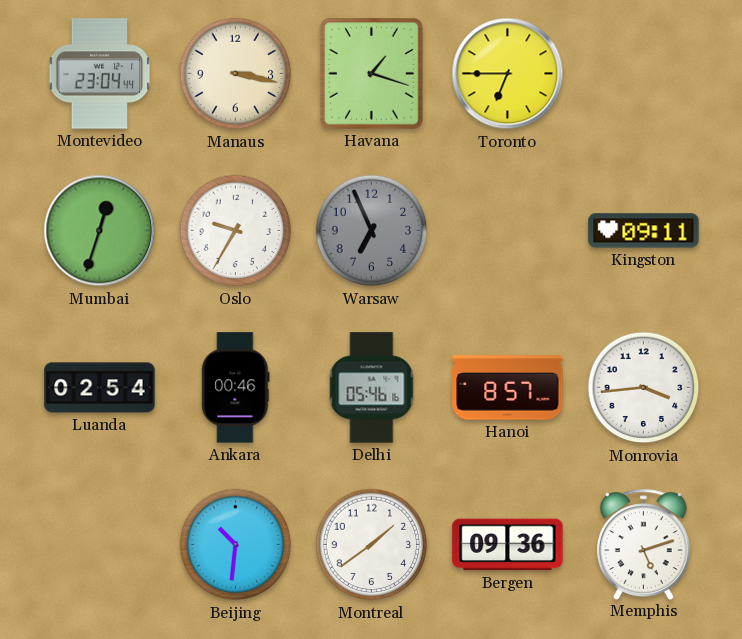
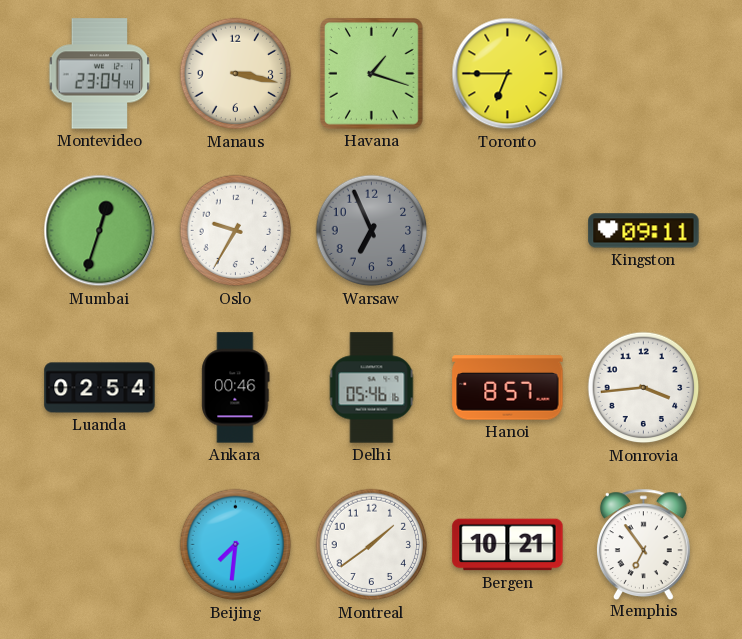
Beijing: 10:31 -> 7:31 (236, 545)
Bergen: 09:36 -> 10:21 (508, 545)
Memphis: 5:12 -> 6:54 (643, 544)
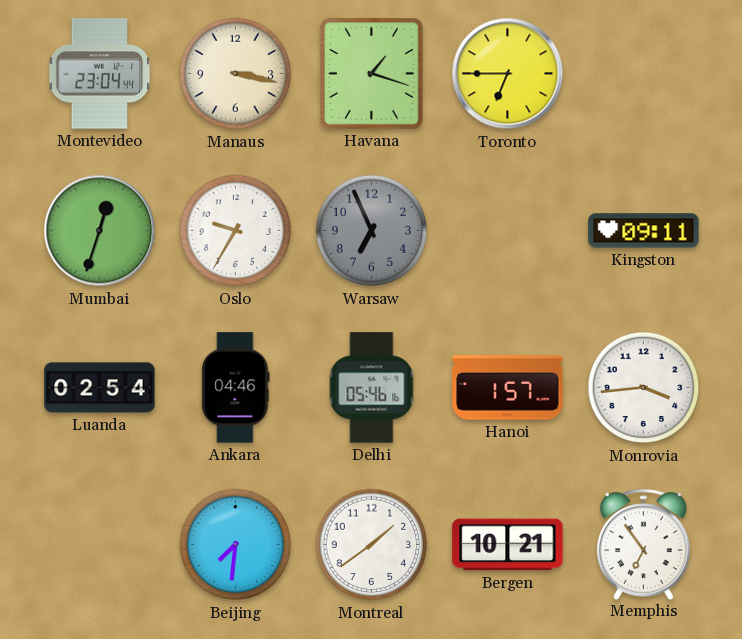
Ankara: 00:46 -> 04:46 (236, 388)
Hanoi: 8:57 -> 1:57 (508, 388)
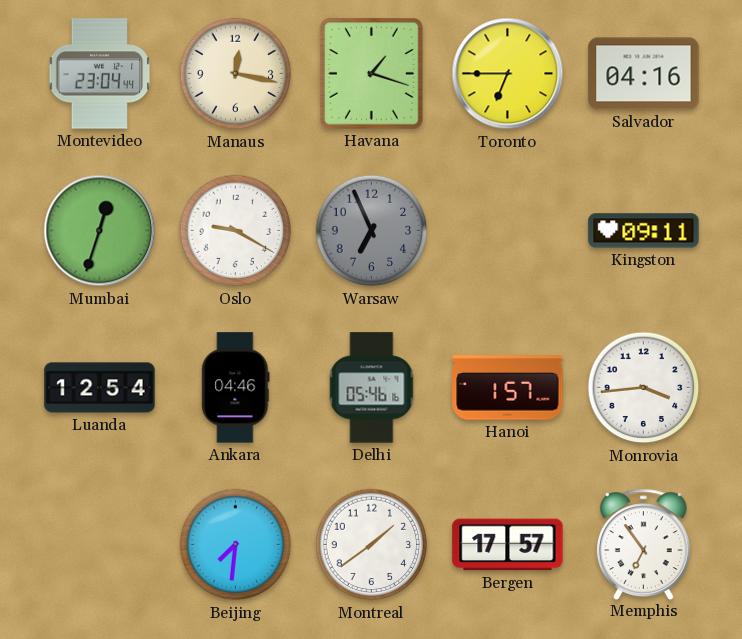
Manaus: 3:17 -> 12:17 (236, 74)
Salvador: none -> 04:16 (644, 74)
Oslo: 9:35 -> 9:20 (236, 231)
Luanda: 02:54 -> 12:54 (100, 388)
Bergen: 10:21 -> 17:57 (508, 545)
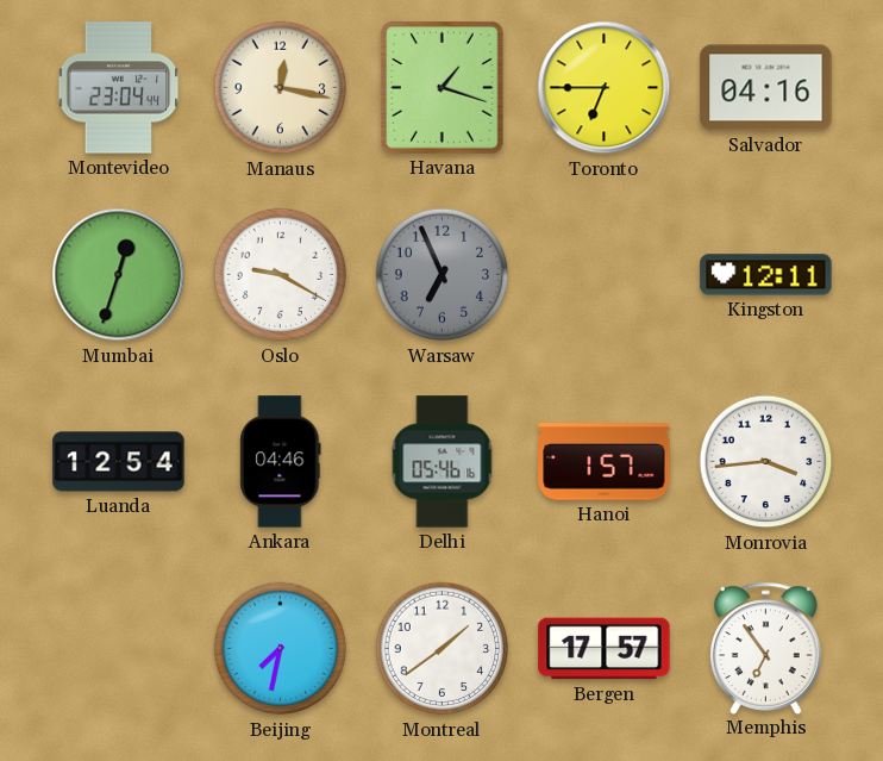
Kingston: 09:11 -> 12:11 (766, 275)
Beijing: 7:31 -> 7:32 (281, 649)
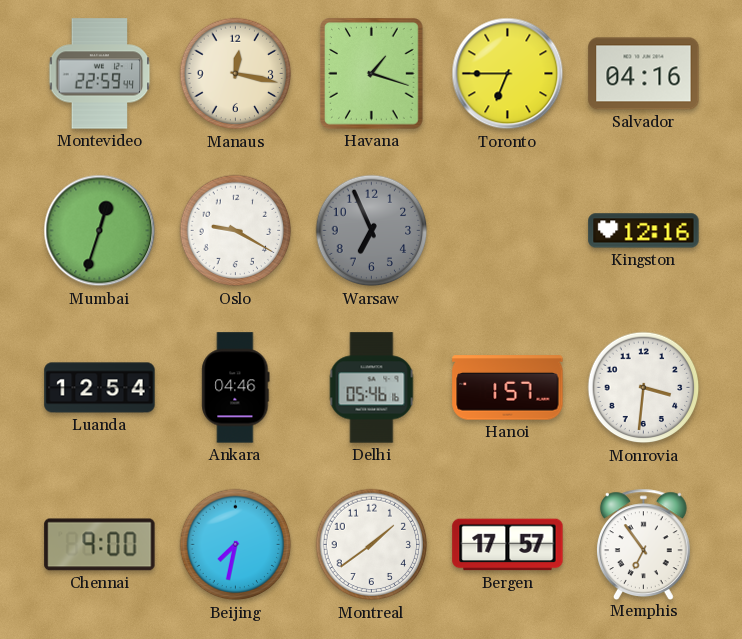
Montevideo: 23:04 -> 22:59 (100, 74)
Kingston: 12:11 -> 12:16 (644, 231)
Monrovia: 3:44 -> 3:31 (644, 388)
Chennai: none -> 9:00 (100, 545)
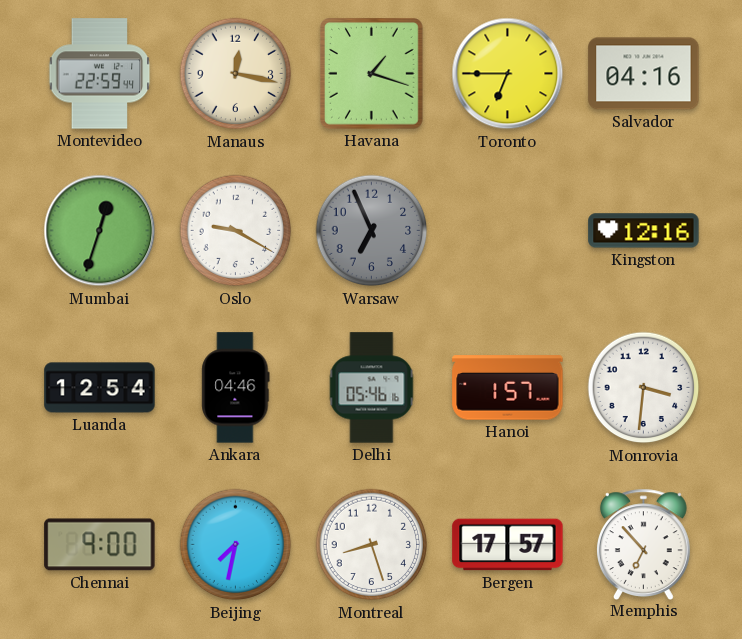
Montreal: 1:39 -> 8:27 (372, 545)
Memphis: 6:54 -> 6:53 (643, 544)
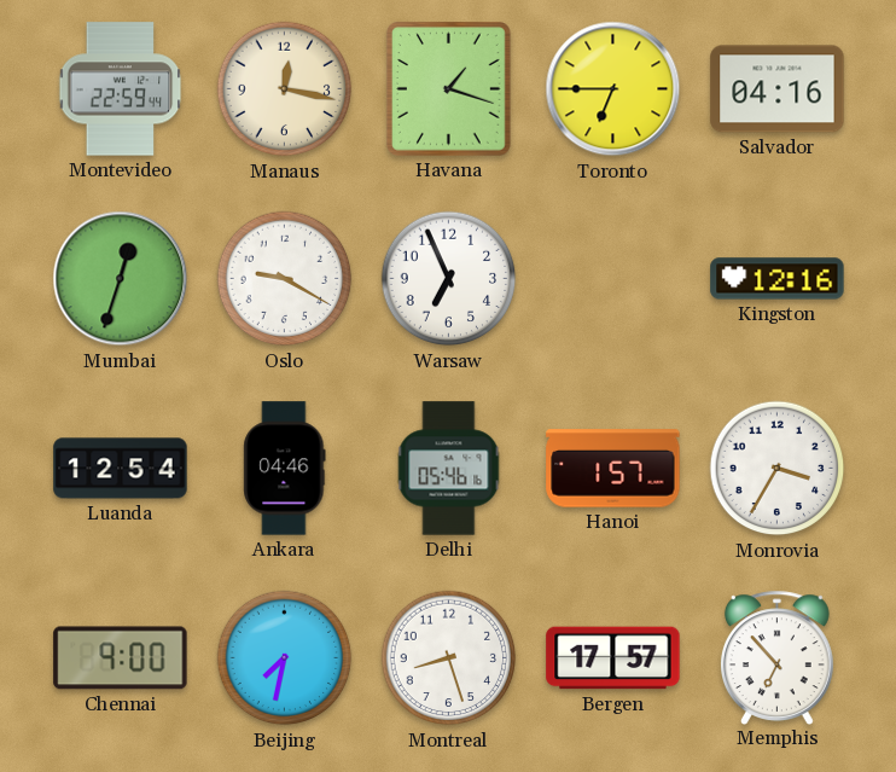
Warsaw dial: grey -> white (449, 279)
Monrovia: 3:31 -> 3:35 (778, 469)
